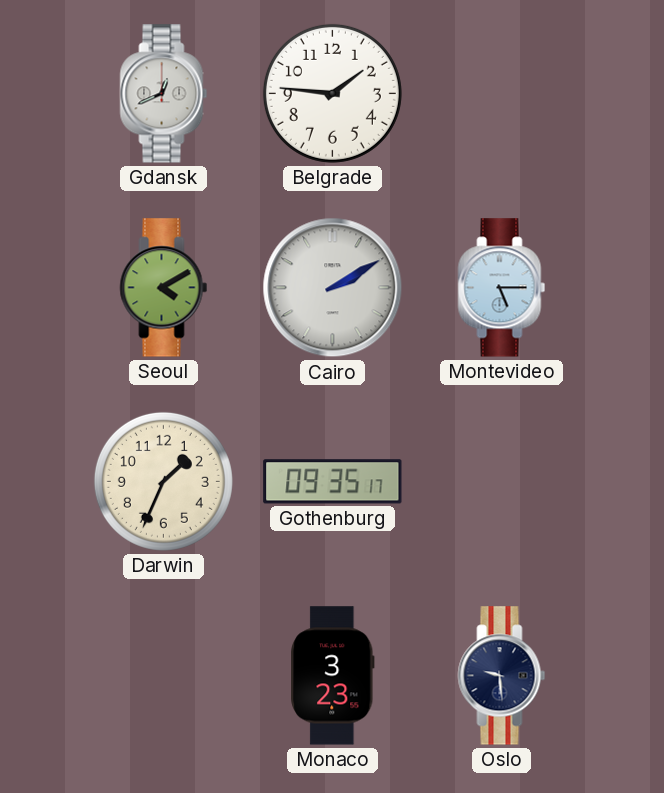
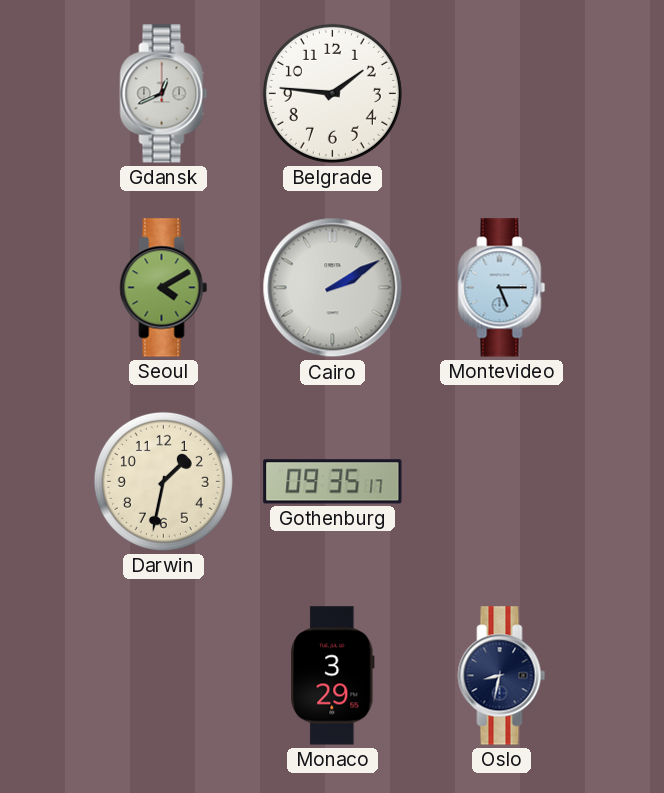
Darwin: 1:34 -> 1:32 (163, 481)
Monaco: 3:23 -> 3:29 (333, 676)
Oslo: 9:29 -> 8:32 (502, 676)
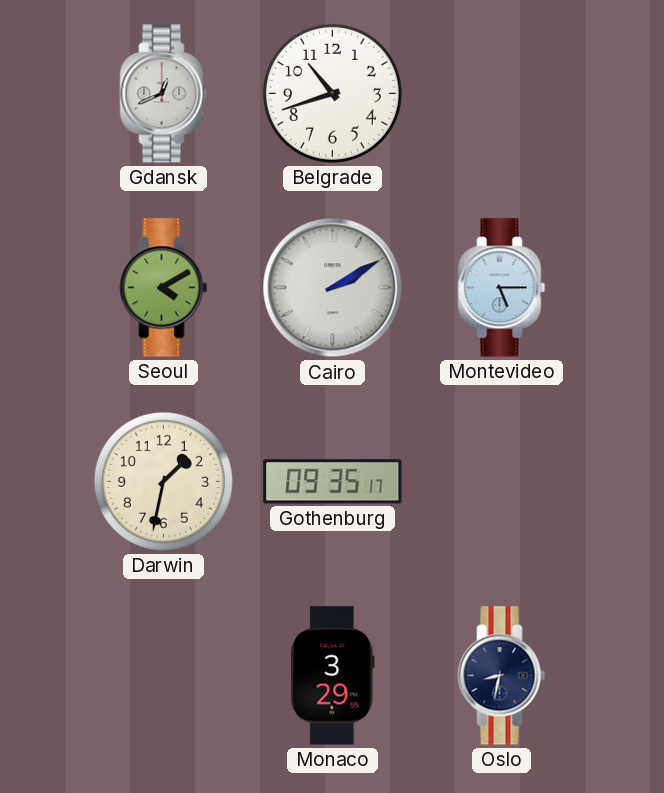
Belgrade: 1:46 -> 10:42 (332, 93)
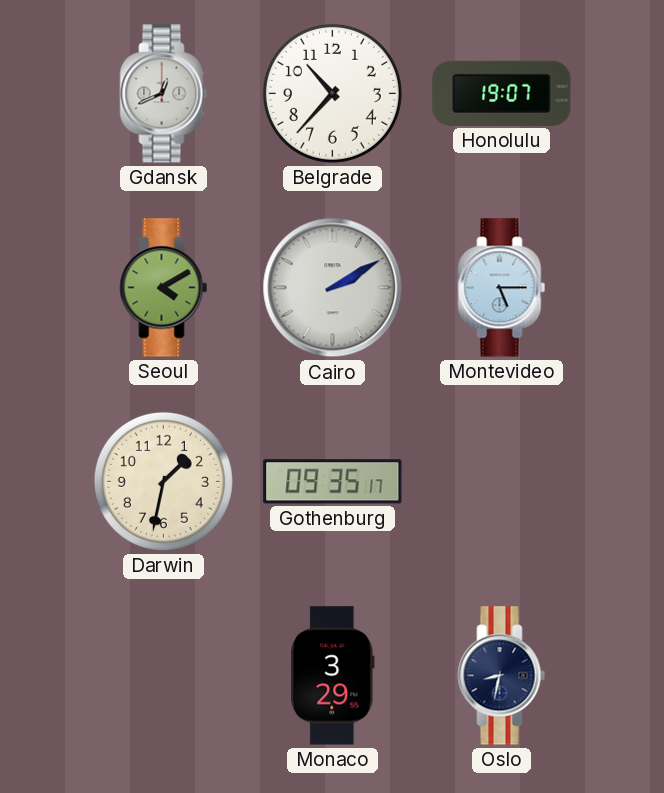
Belgrade: 10:42 -> 10:37 (332, 93)
Honolulu: none -> 19:07 (502, 93)
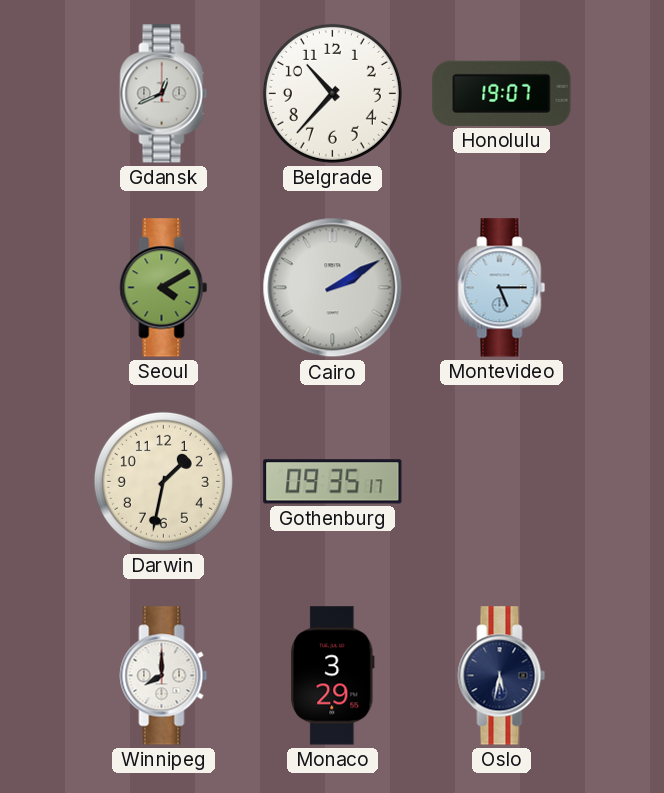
Winnipeg: none -> 8:00 (164, 676)
Oslo: 8:32 -> 5:32 (502, 676)
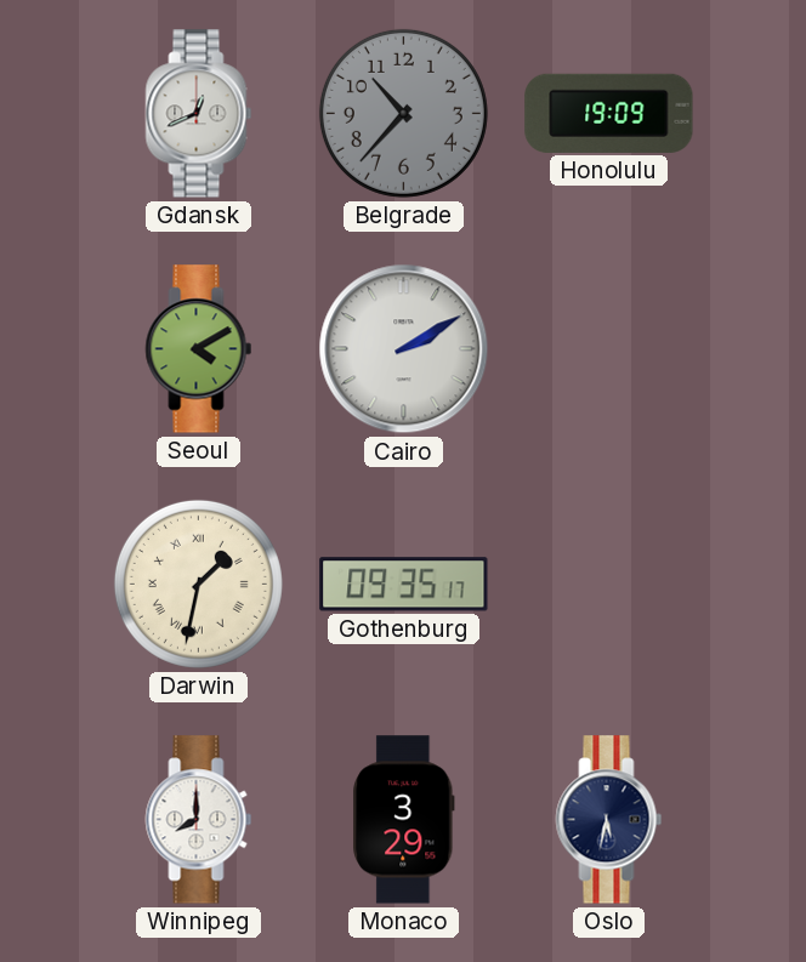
Belgrade dial: white -> grey (403, 113)
Honolulu: 19:07 -> 19:09 (609, 113)
Montevideo: 5:15 -> none (502, 288)
Darwin numerals: Arabic -> Roman (198, 584)
